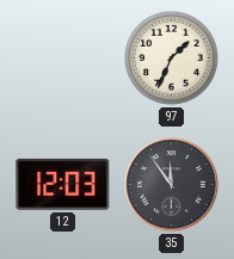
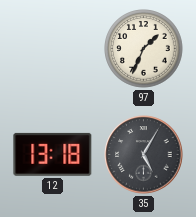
12: 12:03 -> 13:18 (53, 154)
35: 11:54 -> 5:05 (144, 155)
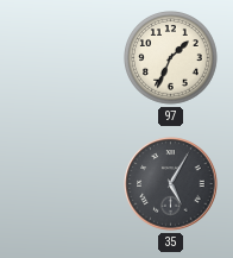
12: 13:18 -> none (53, 154)
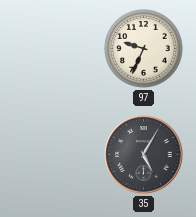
97: 1:34 -> 9:34 (144, 49)
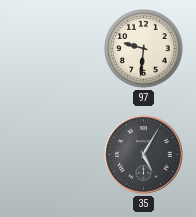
97: 9:34 -> 9:31 (144, 49)
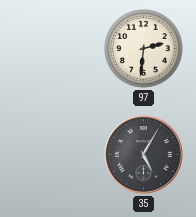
97: 9:31 -> 2:31 (144, 49)
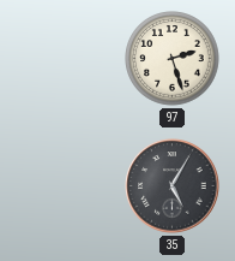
97: 2:31 -> 2:27 (173, 59)
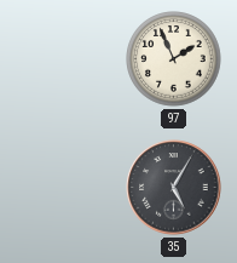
97: 2:27 -> 1:56 (174, 59)
